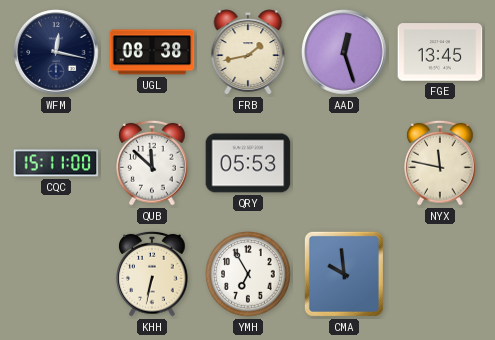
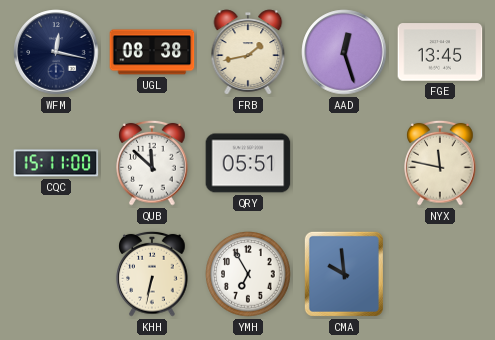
QRY: 05:53 -> 05:51 (248, 163)
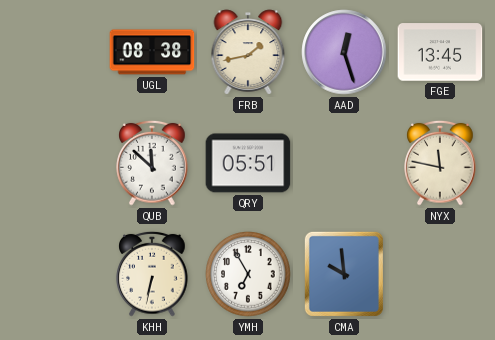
WFM: 12:17 -> none (56, 52)
CQC: 15:11 -> none (56, 163)
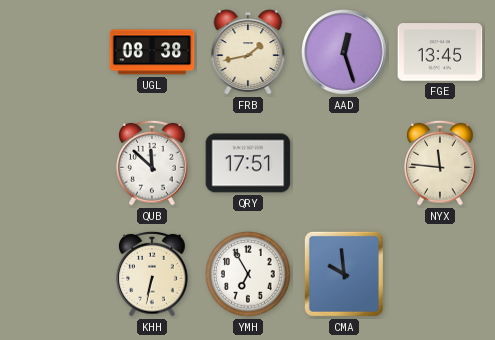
QRY: 05:51 -> 17:51 (248, 163)
NYX: 11:47 -> 11:46 (440, 163)
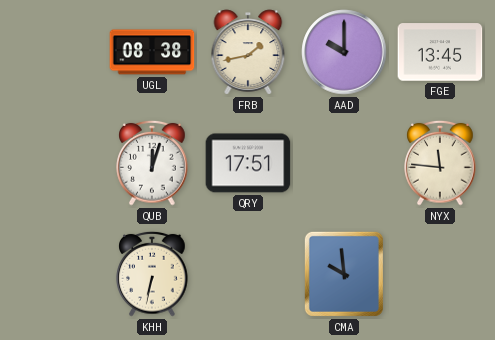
AAD: 12:27 -> 10:00 (344, 52)
QUB: 11:52 -> 12:03 (152, 163)
YMH: 6:55 -> none (248, 274)
